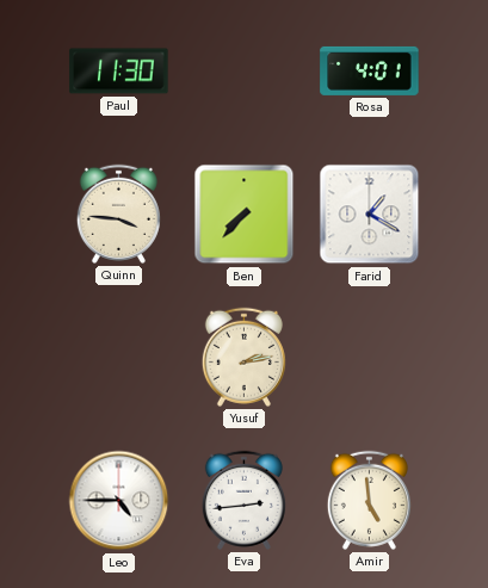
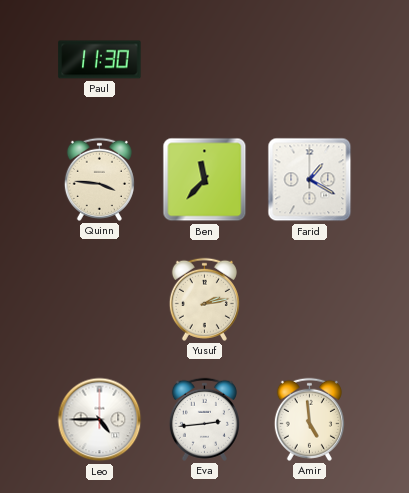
Rosa: 4:01 -> none (370, 70)
Ben: 7:37 -> 11:37 (205, 180)
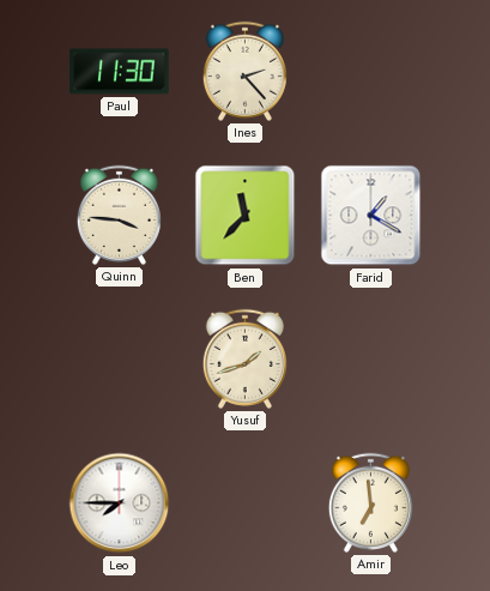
Ines: none -> 2:23 (244, 71)
Yusuf: 2:13 -> 1:42 (244, 358)
Leo: 4:45 -> 7:45 (120, 503)
Eva: 2:44 -> none (204, 419)
Amir: 4:59 -> 6:59 (370, 502)
